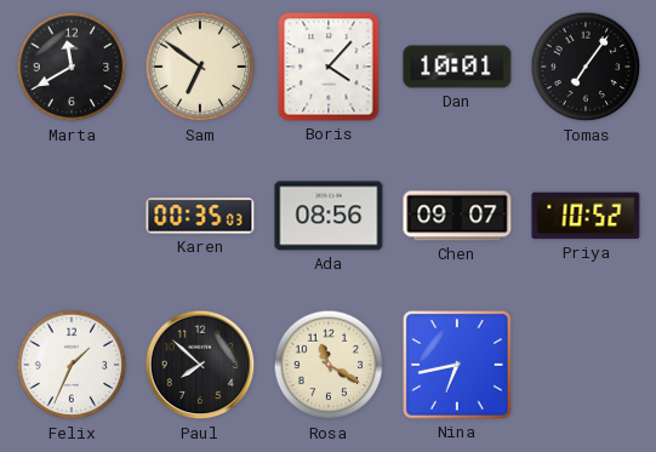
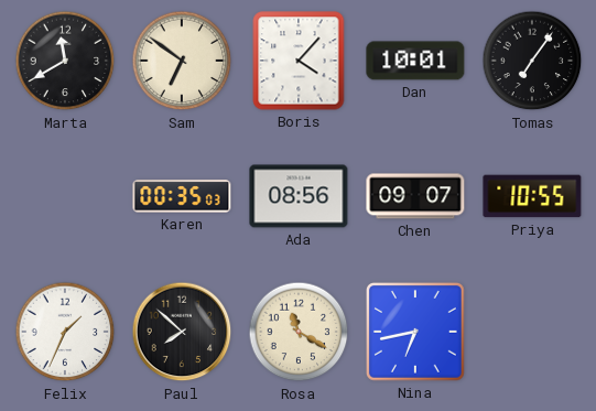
Priya: 10:52 -> 10:55 (532, 196)
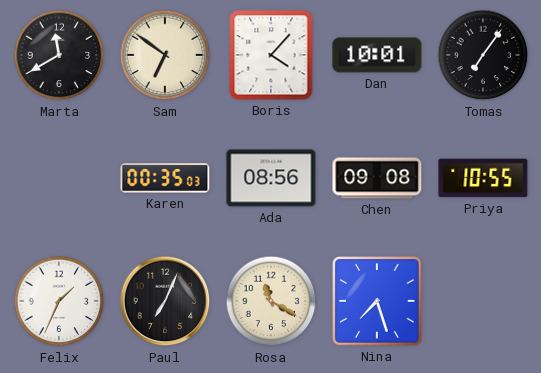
Chen: 09:07 -> 09:08 (377, 178)
Paul: 7:52 -> 7:04 (165, 301)
Nina: 6:43 -> 7:27 (377, 301)
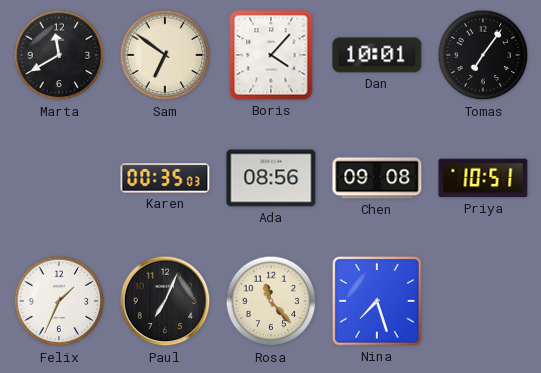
Priya: 10:55 -> 10:51 (483, 178)
Rosa: 11:20 -> 11:23 (271, 301)
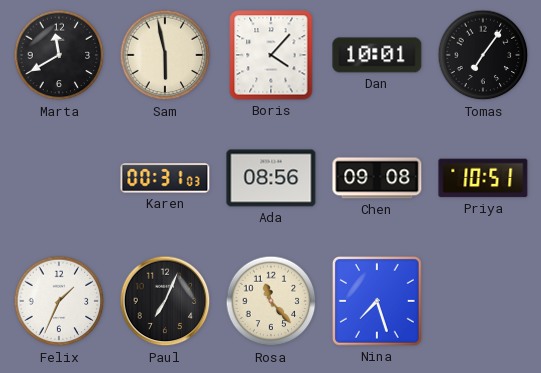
Sam: 6:51 -> 5:58 (165, 55)
Karen: 00:35 -> 00:31 (165, 178)
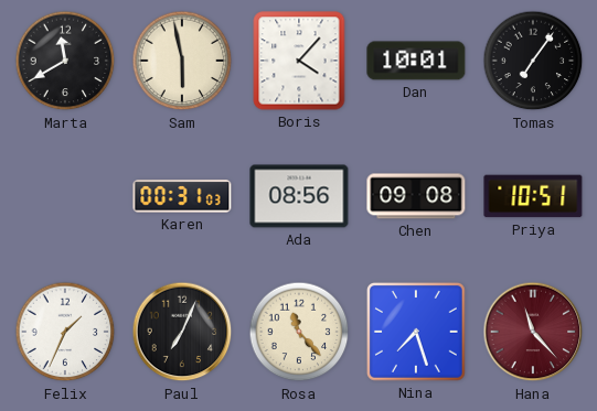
Hana: none -> 11:23 (533, 332)
